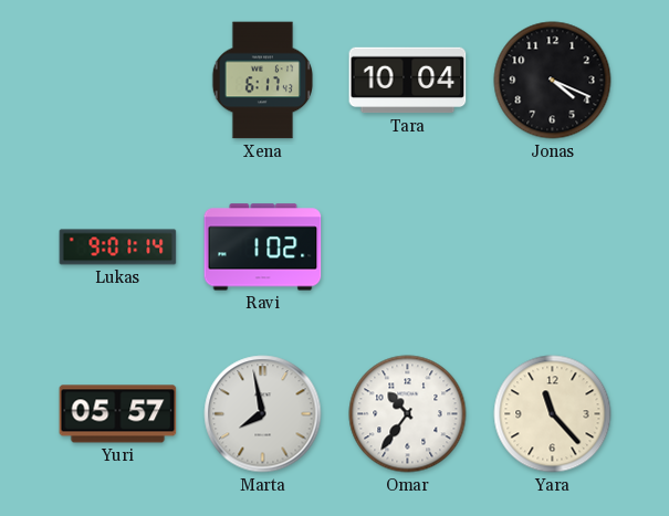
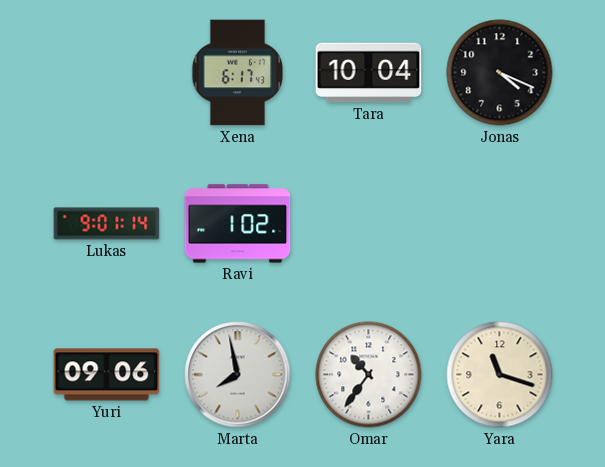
Yuri: 05:57 -> 09:06 (107, 375)
Yara: 11:23 -> 11:18 (500, 375)
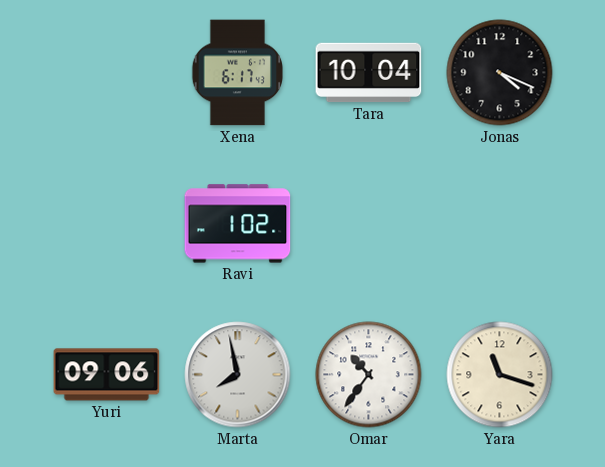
Lukas: 9:01 -> none (107, 224)
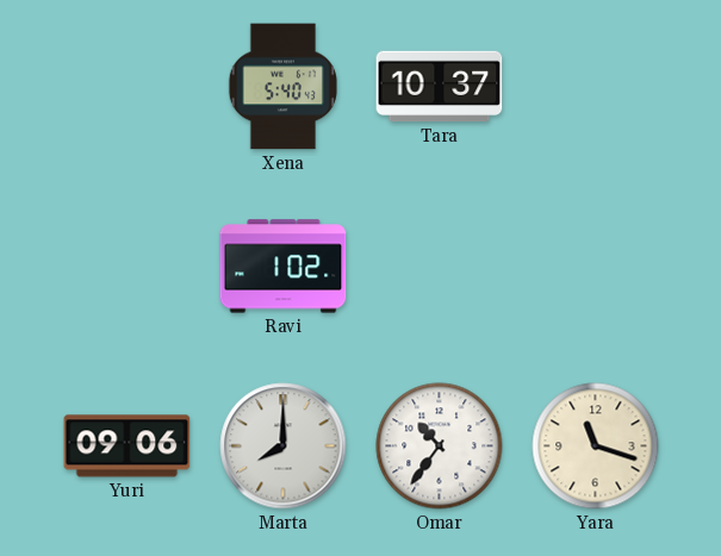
Xena: 6:17 -> 5:40 (282, 87)
Tara: 10:04 -> 10:37 (440, 87)
Jonas: 4:19 -> none (500, 73)
Marta: 7:58 -> 8:00 (284, 446)
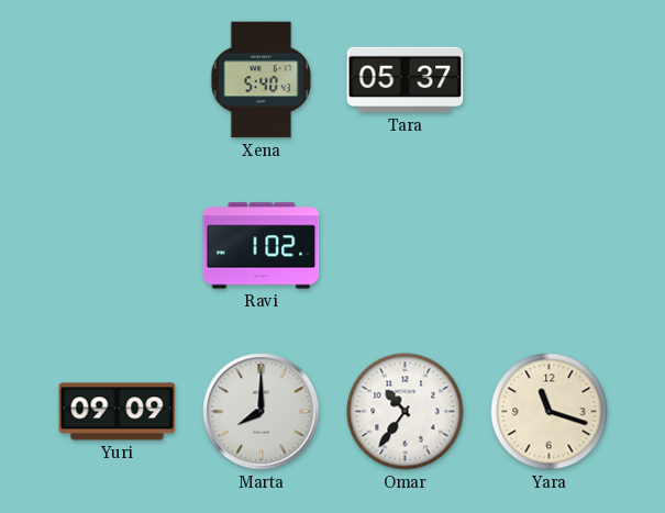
Tara: 10:37 -> 05:37 (406, 80)
Yuri: 09:06 -> 09:09 (118, 412)
